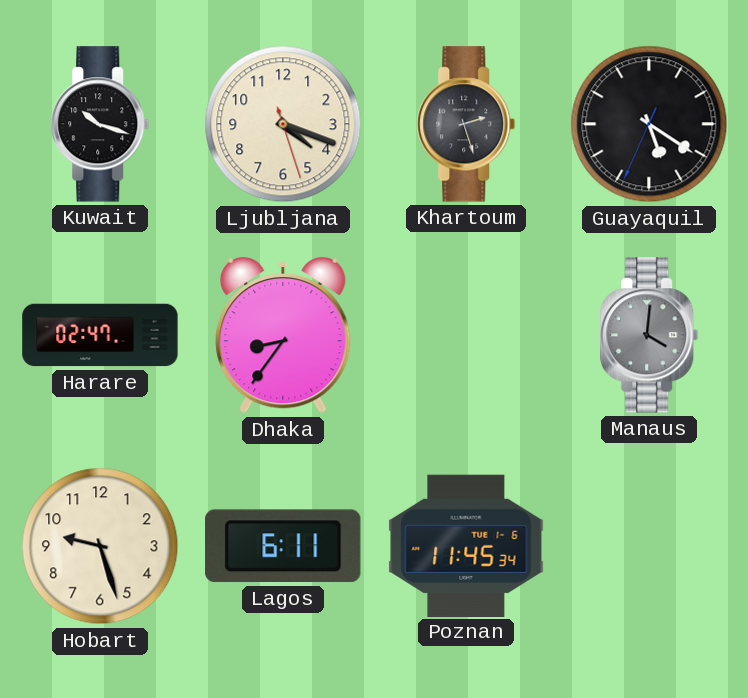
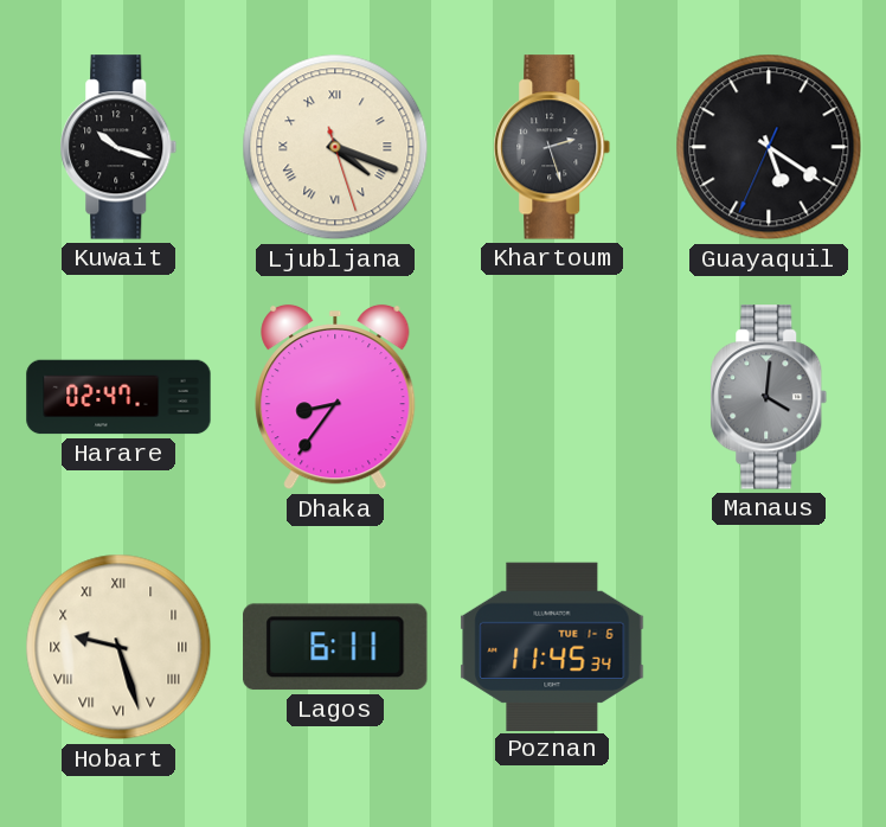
Ljubljana numerals: Arabic -> Roman (335, 147)
Hobart numerals: Arabic -> Roman (118, 647)
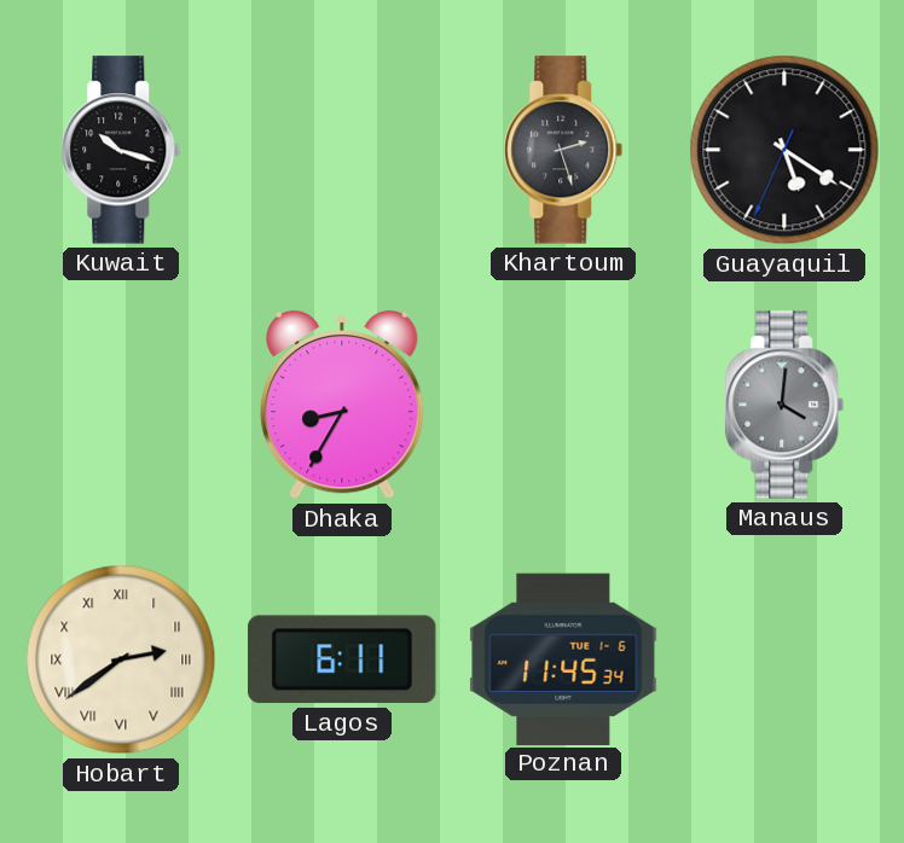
Ljubljana: 4:18 -> none (335, 147)
Harare: 02:47 -> none (118, 397)
Dhaka: 8:36 -> 8:35 (342, 405)
Hobart: 9:27 -> 2:39 (121, 659)
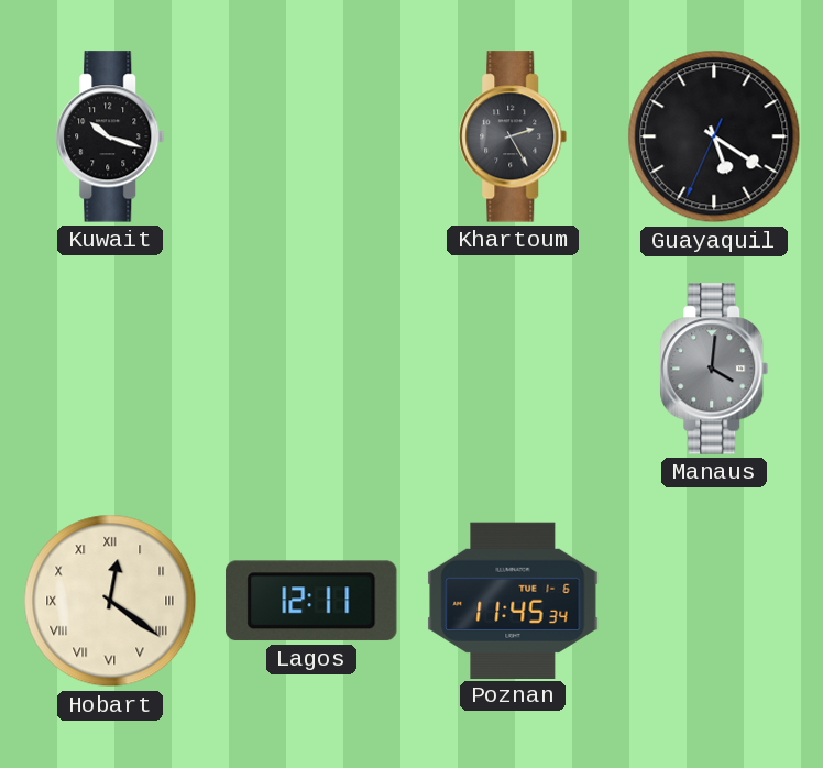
Khartoum: 2:27 -> 2:25 (513, 136)
Dhaka: 8:35 -> none (342, 405)
Hobart: 2:39 -> 12:21 (110, 601)
Lagos: 6:11 -> 12:11 (311, 601)
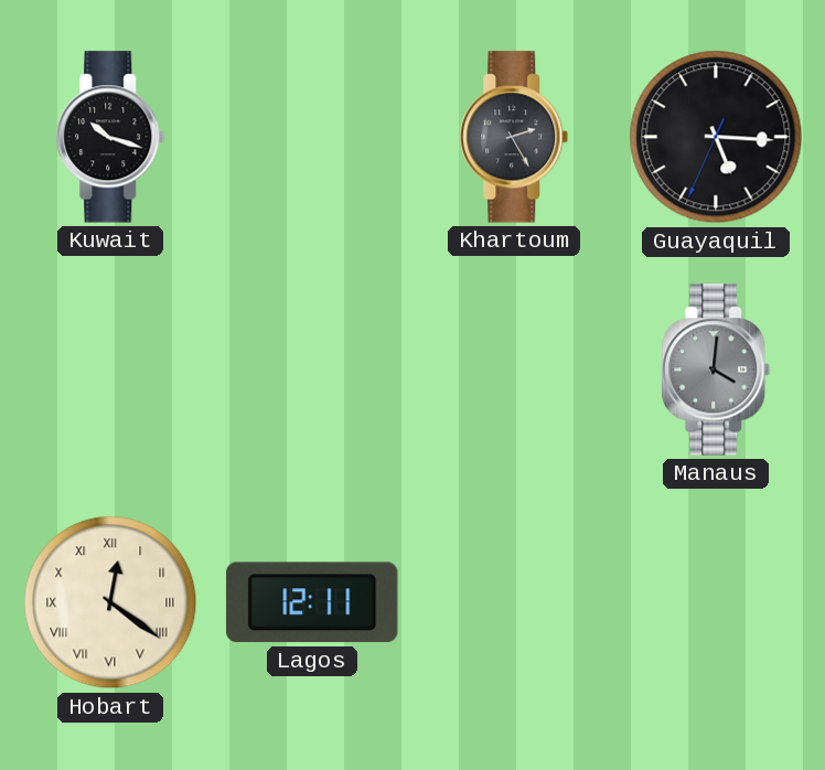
Guayaquil: 5:20 -> 5:15 (716, 137)
Poznan: 11:45 -> none (513, 600)
